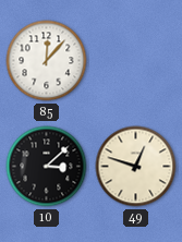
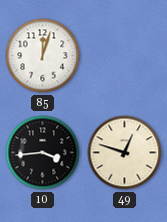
85: 12:07 -> 12:03 (43, 56)
10: 3:08 -> 3:44 (43, 153)
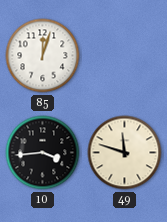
49: 12:48 -> 11:48 (125, 153)
